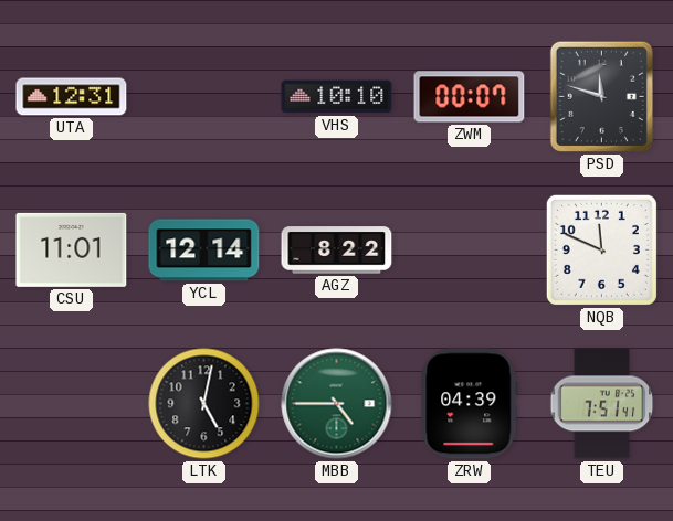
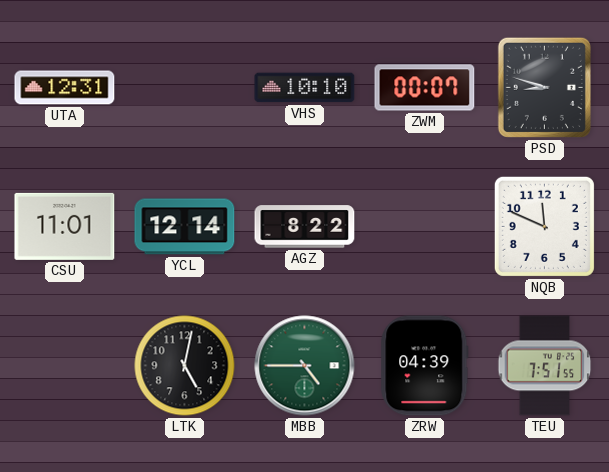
PSD: 11:48 -> 8:48 (544, 87)
TEU: 7:51:41 -> 7:51:55 (545, 366)
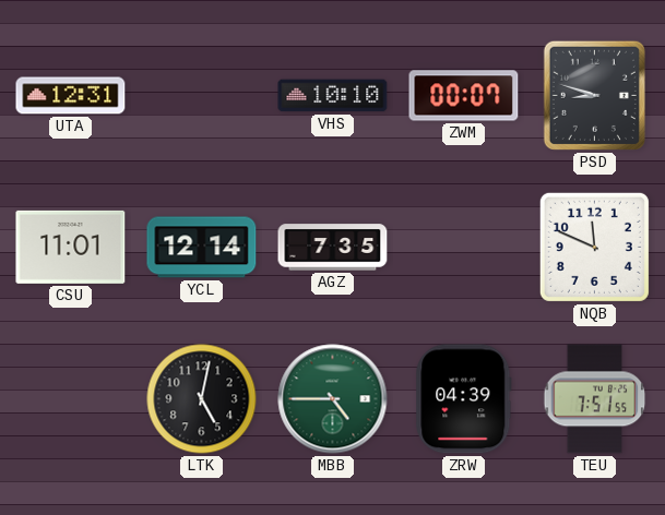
AGZ: 8:22 -> 7:35 (333, 248)
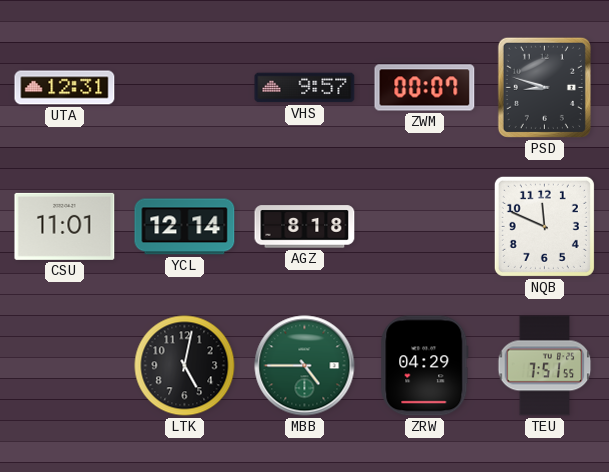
VHS: 10:10 -> 9:57 (305, 88)
AGZ: 7:35 -> 8:18 (305, 227)
ZRW: 04:39 -> 04:29 (425, 366)
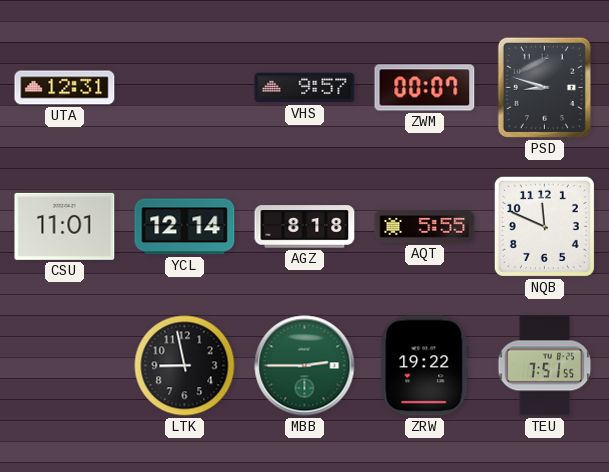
AQT: none -> 5:55 (425, 227)
LTK: 5:02 -> 8:58 (185, 366)
MBB: 4:45 -> 2:45 (305, 366)
ZRW: 04:29 -> 19:22 (425, 366)
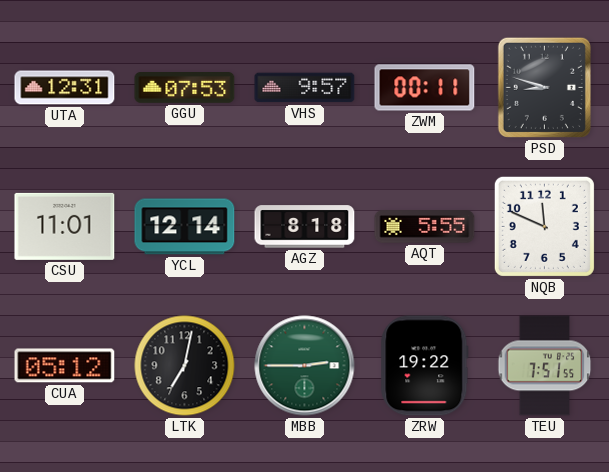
GGU: none -> 07:53 (185, 88)
ZWM: 00:07 -> 00:11 (425, 88)
CUA: none -> 05:12 (65, 366)
LTK: 8:58 -> 7:02 (185, 366)
